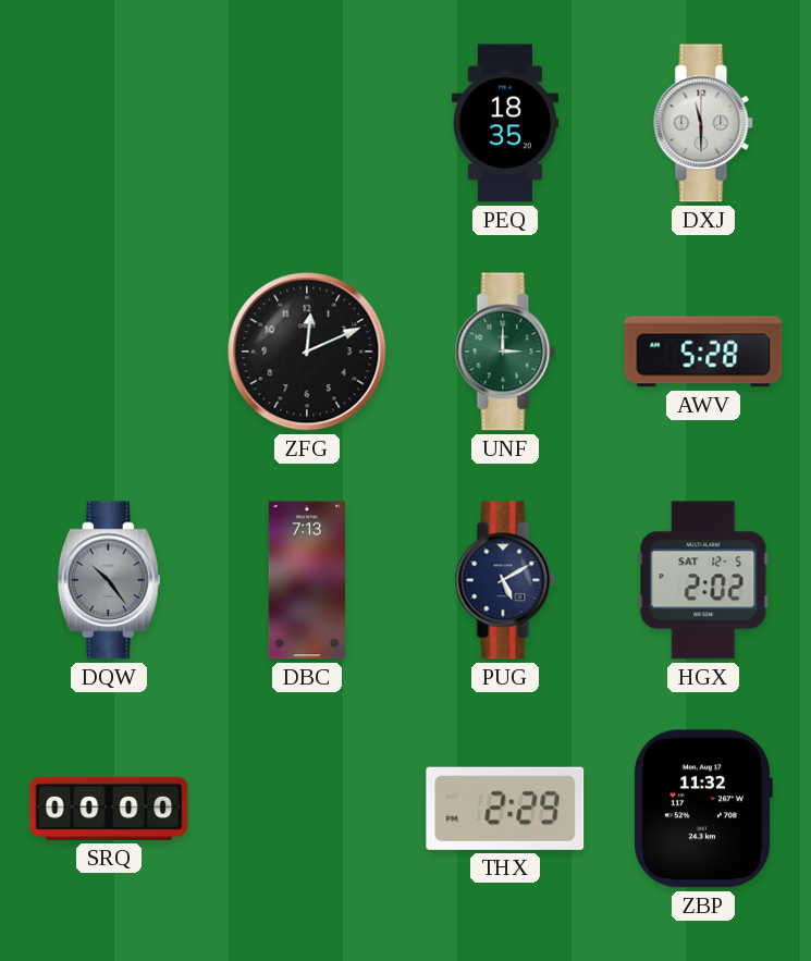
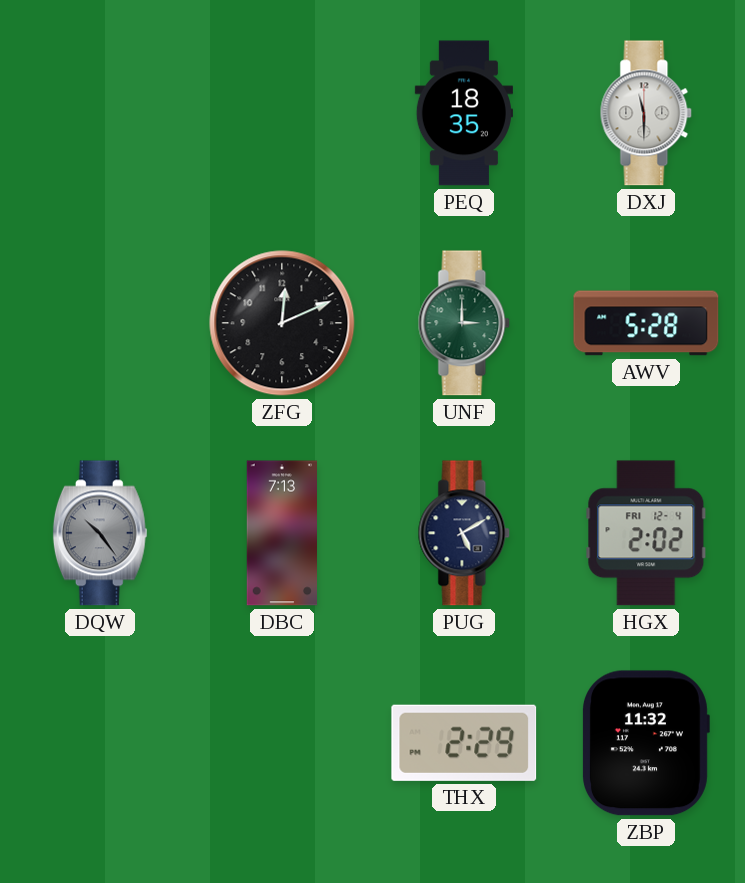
HGX date: SAT 12-5 -> FRI 12-4 (646, 533)
SRQ: 00:00 -> none (109, 809)
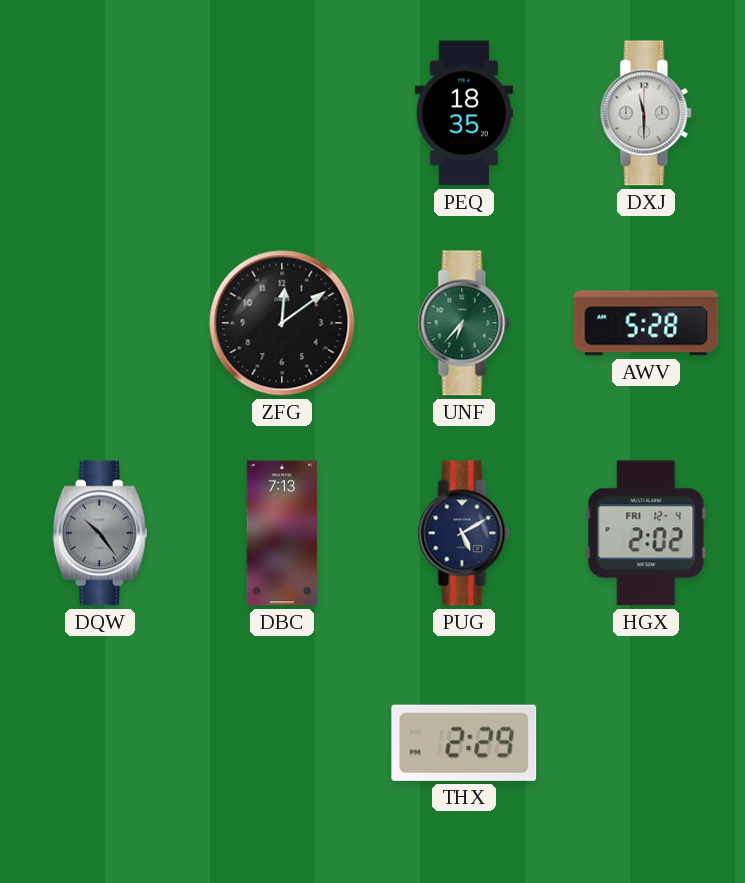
ZFG: 12:11 -> 12:09 (282, 323)
UNF: 3:00 -> 6:37 (464, 323)
ZBP: 11:32 -> none (646, 743)
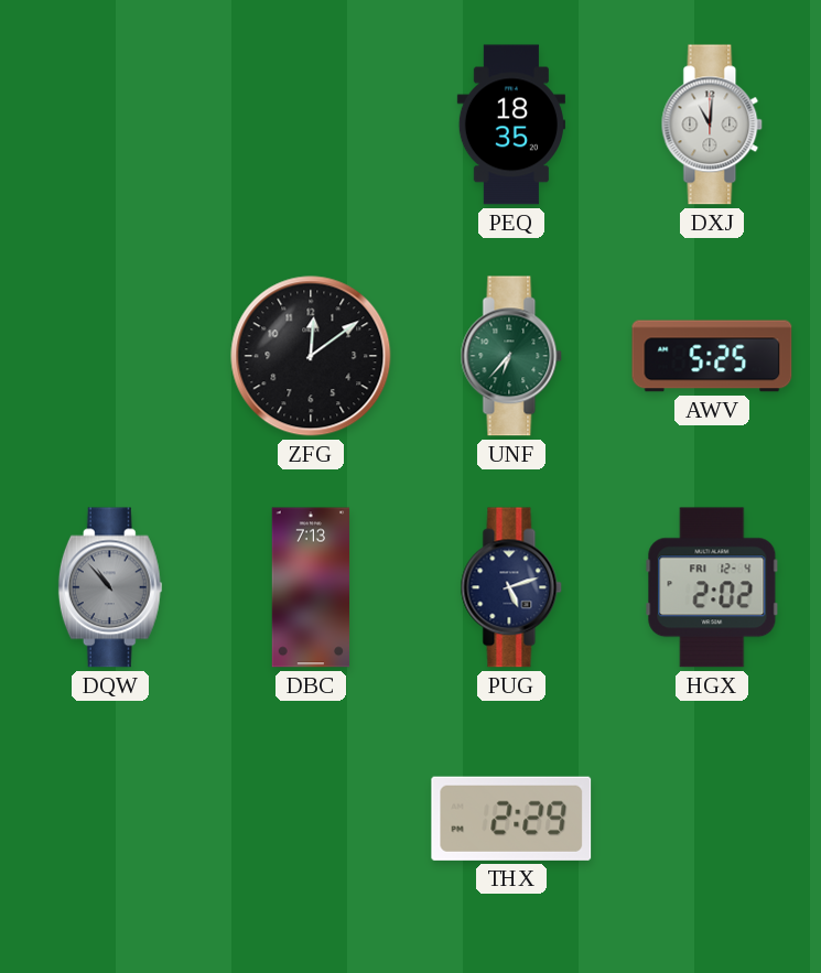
DXJ: 11:30 -> 11:01 (712, 125)
AWV: 5:28 -> 5:25 (712, 356)
DQW: 10:24 -> 10:53 (110, 587)
PUG: 5:10 -> 5:12 (511, 587)
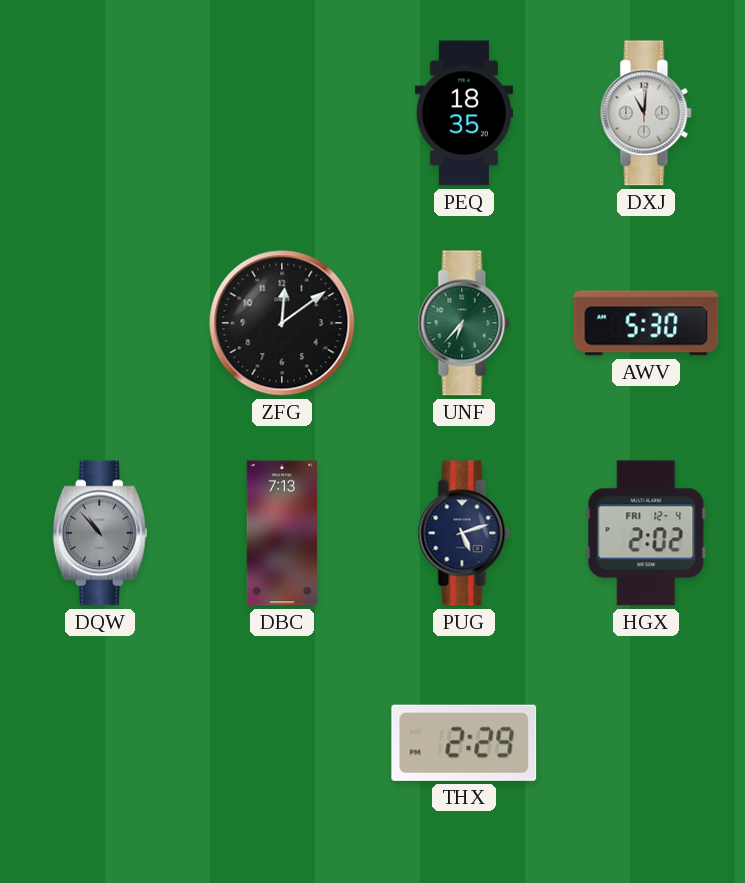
AWV: 5:25 -> 5:30 (646, 323)
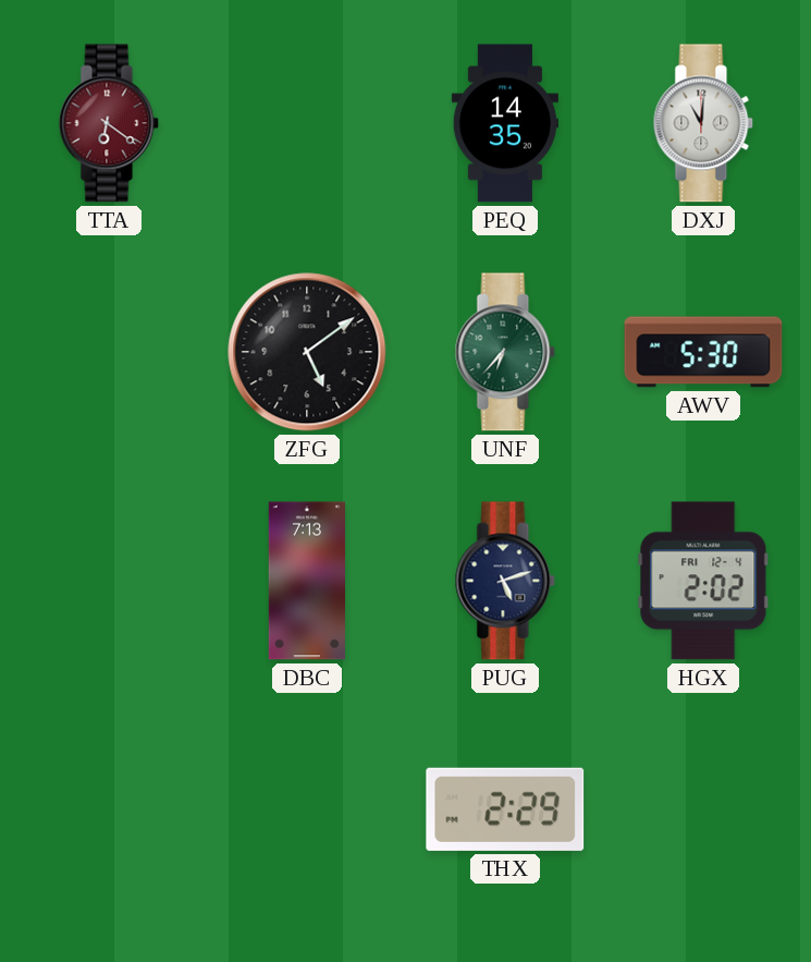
TTA: none -> 6:21 (109, 123)
PEQ: 18:35 -> 14:35 (505, 123)
ZFG: 12:09 -> 5:09 (307, 352)
DQW: 10:53 -> none (100, 533)
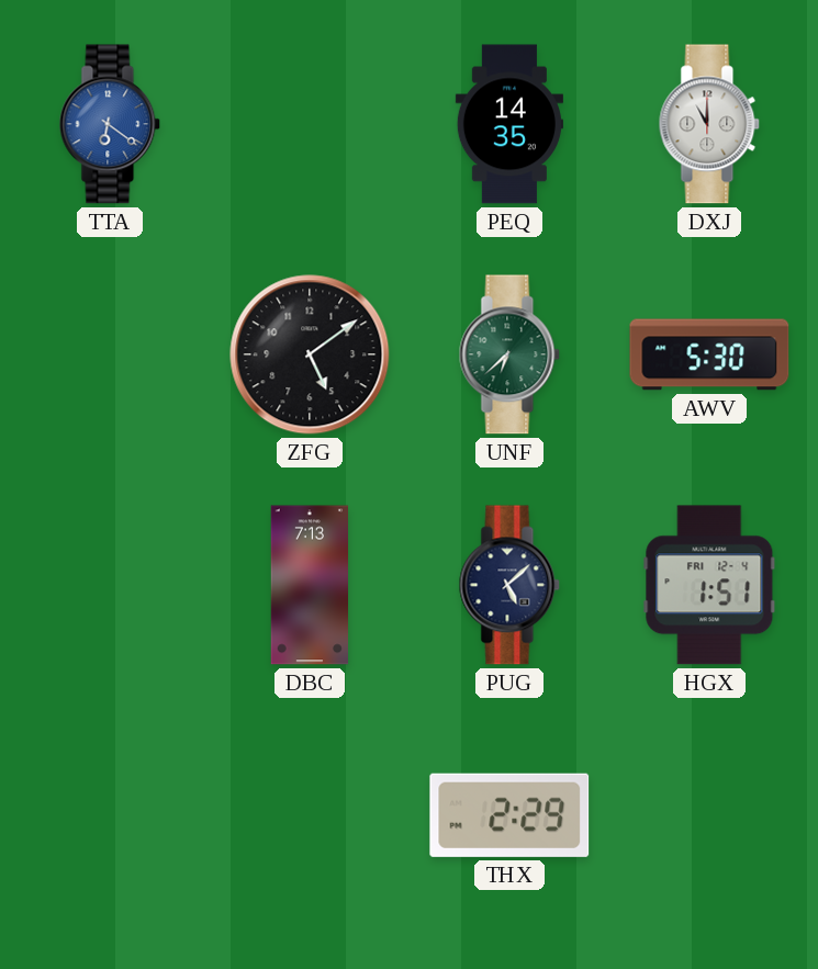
TTA dial: burgundy -> blue (110, 124)
DXJ: 11:01 -> 11:00 (709, 124)
UNF: 6:37 -> 6:38 (509, 354)
PUG: 5:12 -> 5:08 (509, 585)
HGX: 2:02 -> 1:51 (709, 585)
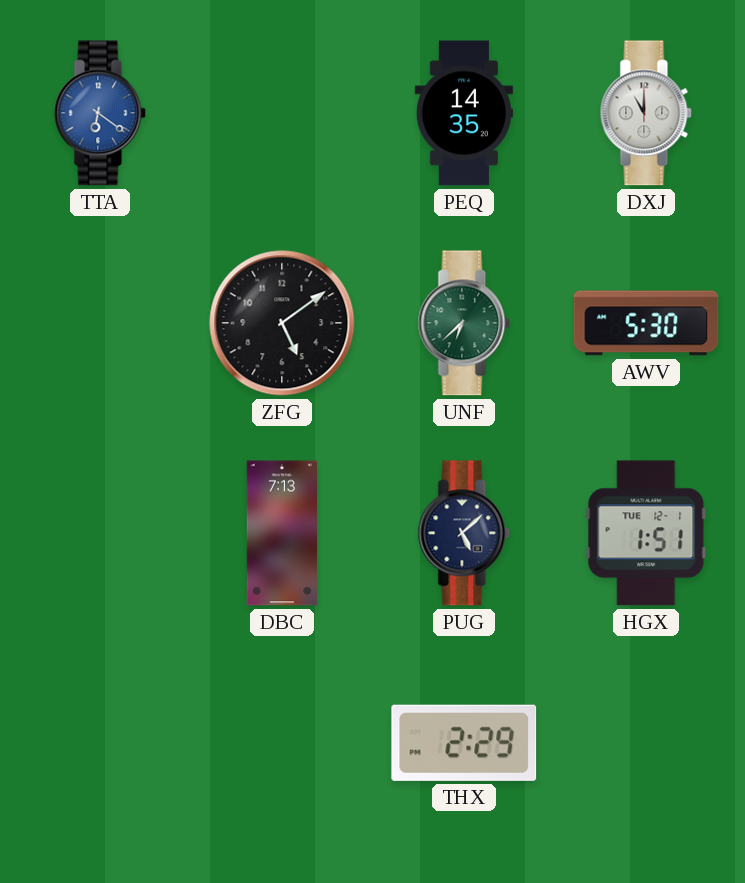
HGX date: FRI 12-4 -> TUE 12-1 (646, 533)
